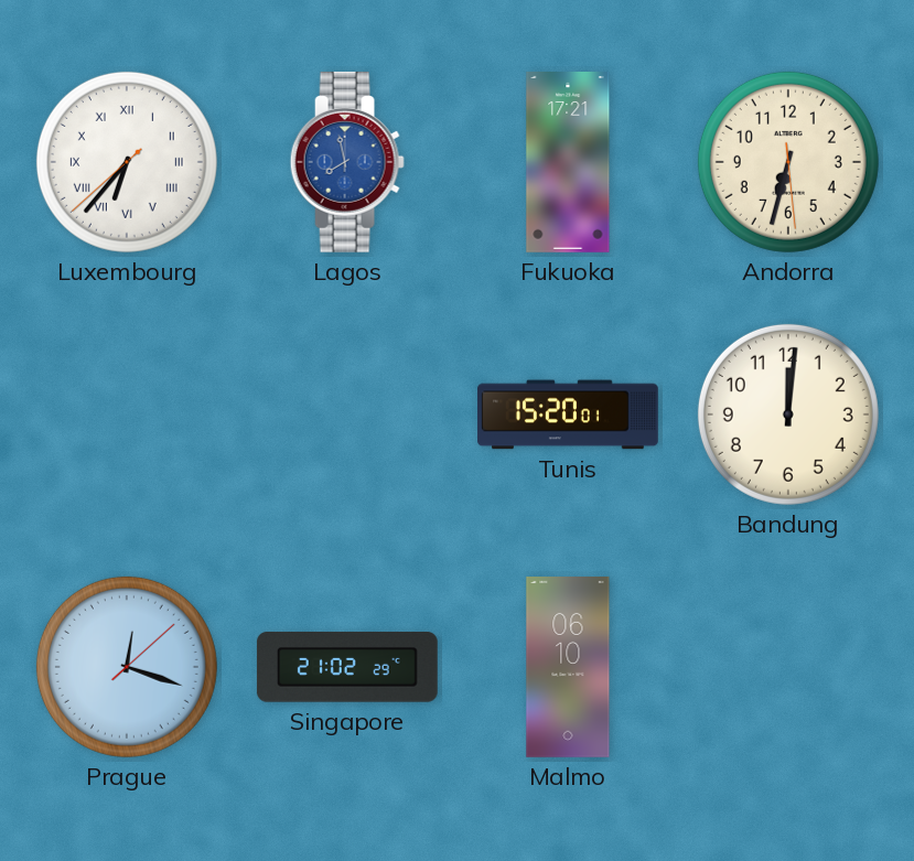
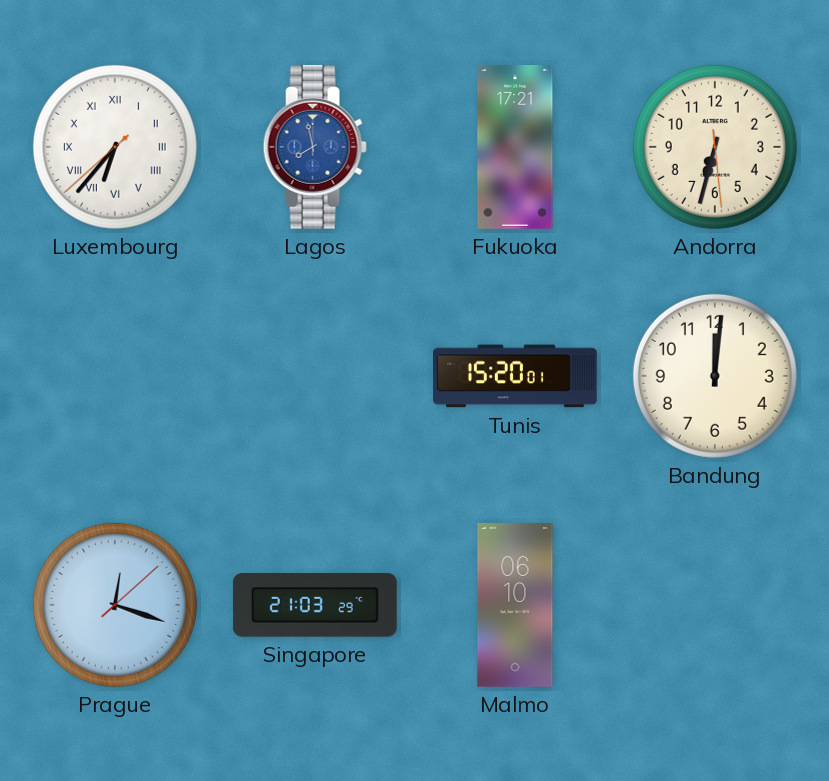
Singapore: 21:02 -> 21:03 (315, 605)
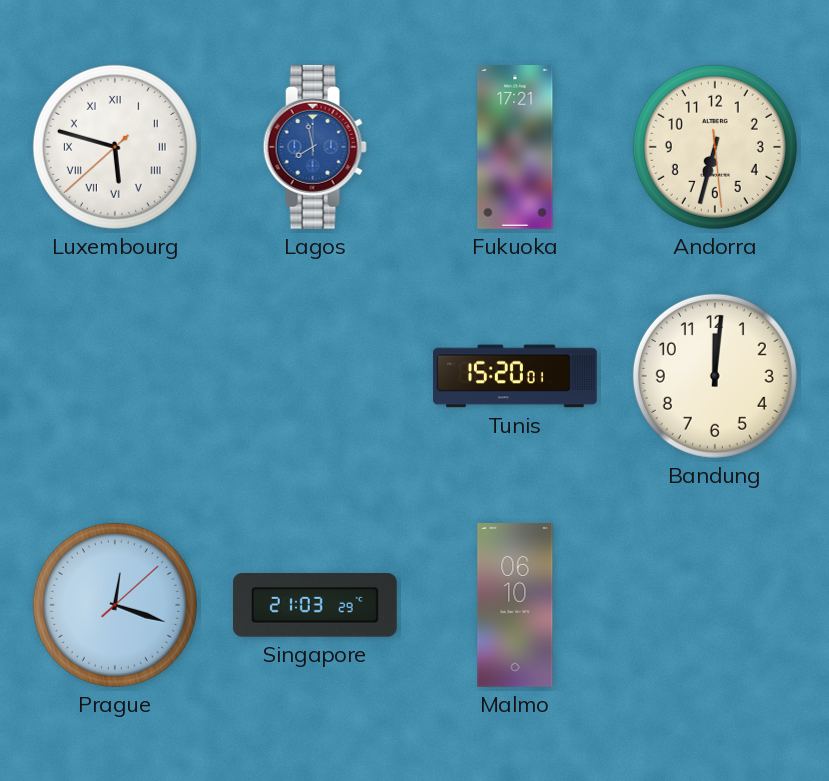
Luxembourg: 6:36 -> 5:47 (115, 147)
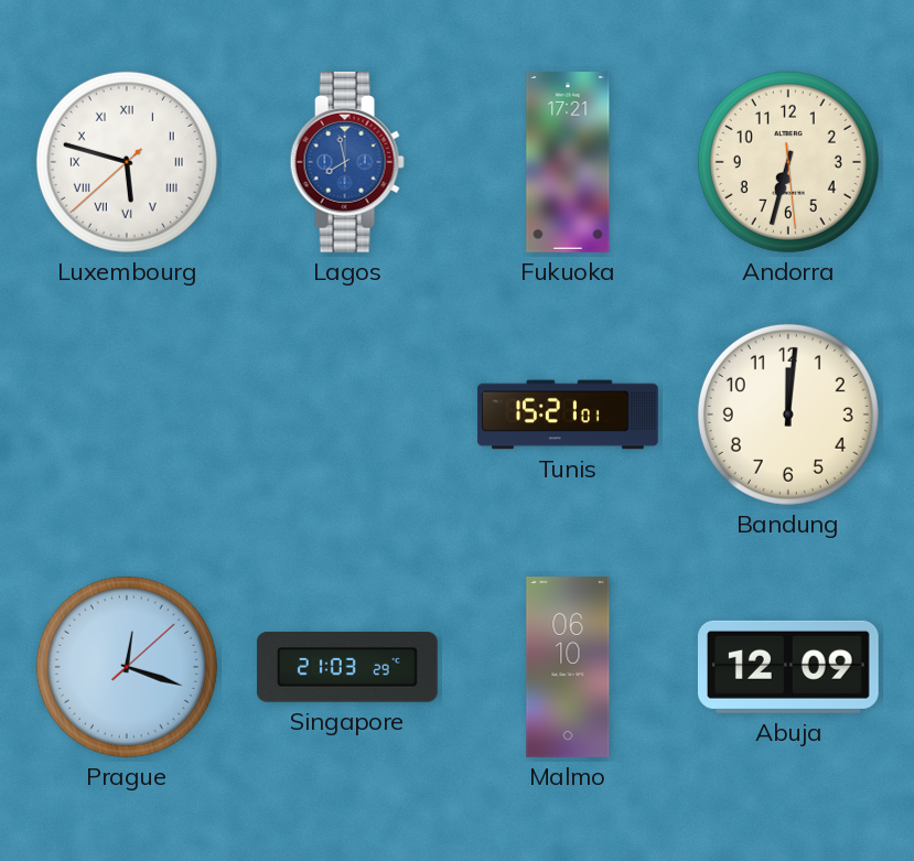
Tunis: 15:20 -> 15:21 (568, 415)
Abuja: none -> 12:09 (788, 667)
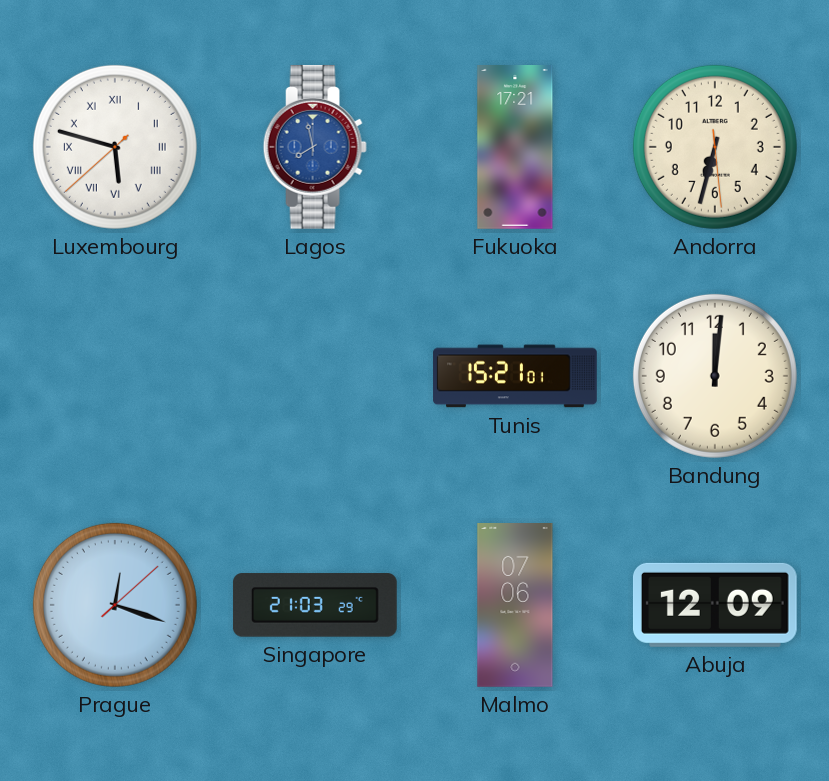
Malmo: 06:10 -> 07:06 (515, 606)
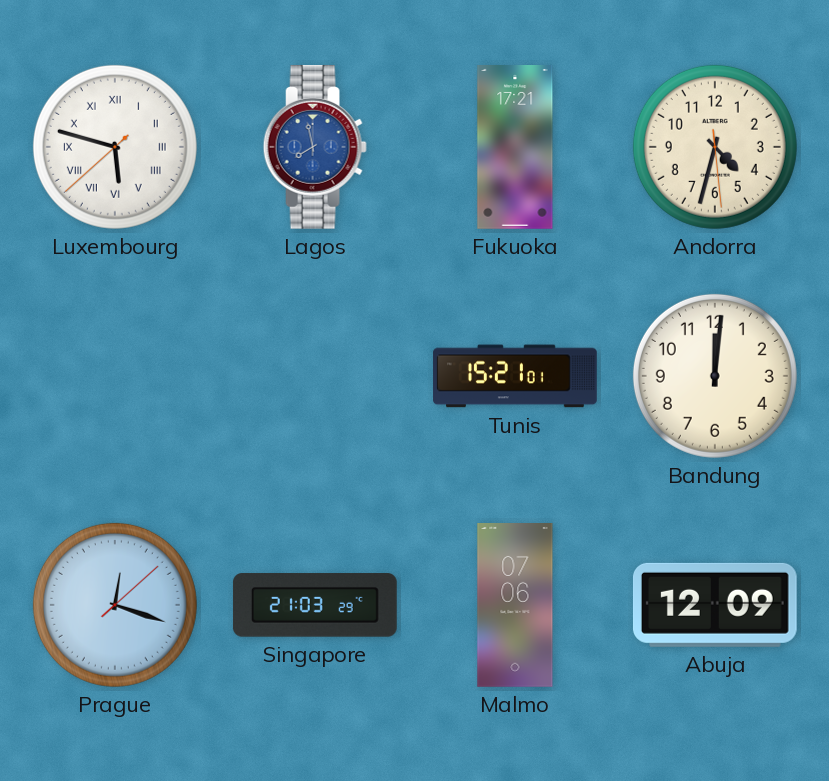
Andorra: 6:32 -> 4:32 (715, 147)
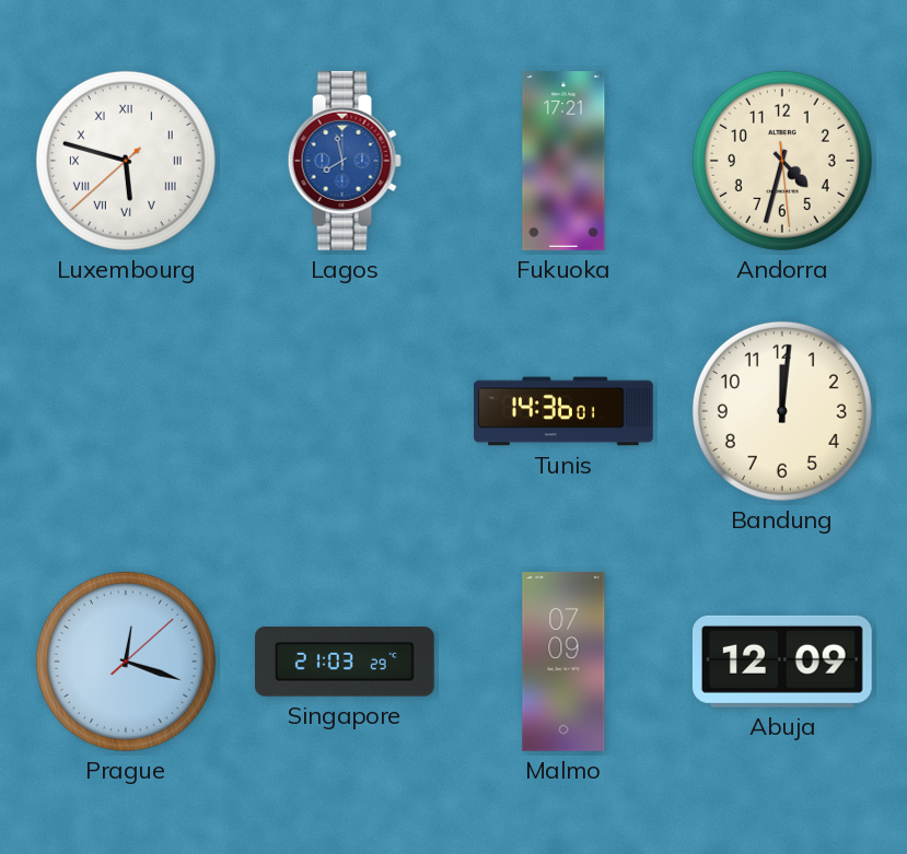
Tunis: 15:21 -> 14:36 (563, 411)
Malmo: 07:06 -> 07:09 (563, 663)
